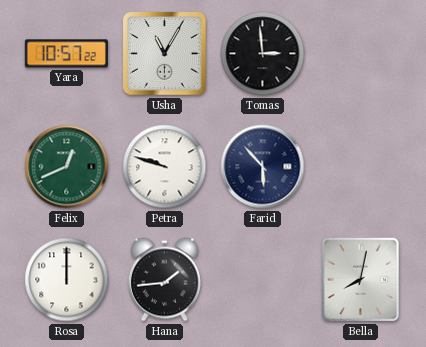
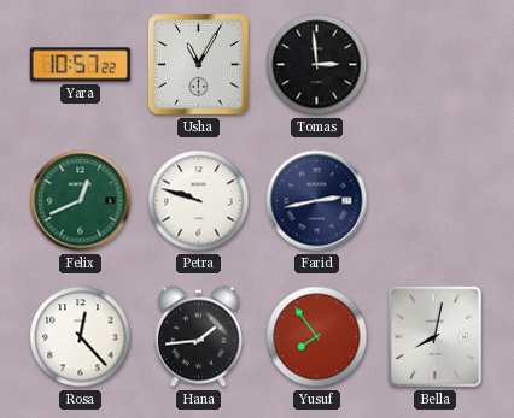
Farid: 5:53 -> 2:43 (317, 201)
Rosa: 12:00 -> 12:23 (81, 337)
Yusuf: none -> 7:54 (317, 337)
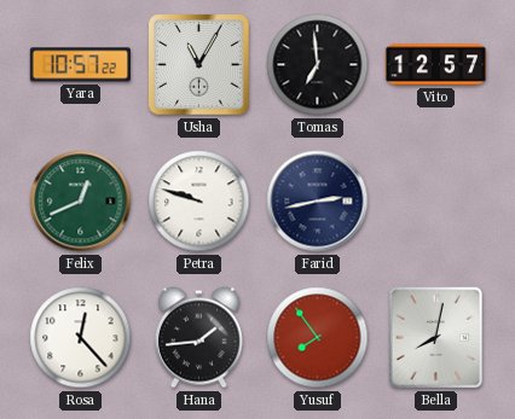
Tomas: 2:59 -> 6:59 (318, 65)
Vito: none -> 12:57 (435, 65)
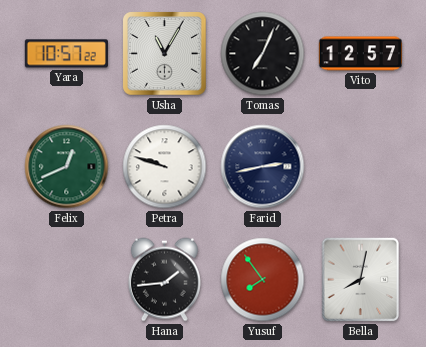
Tomas: 6:59 -> 7:04 (263, 54)
Rosa: 12:23 -> none (81, 338)
